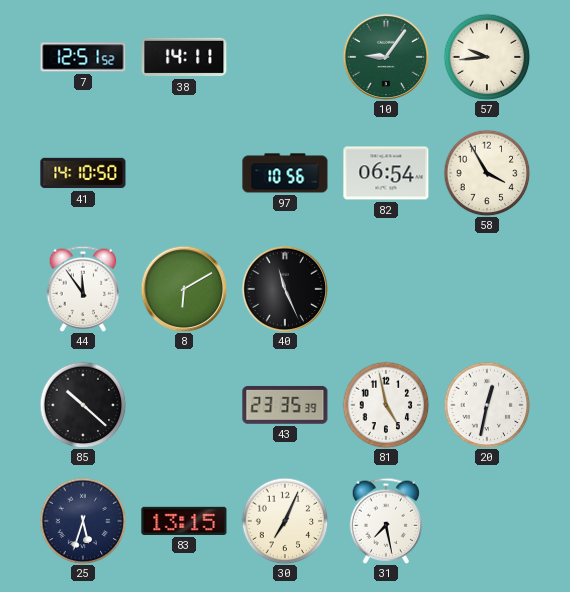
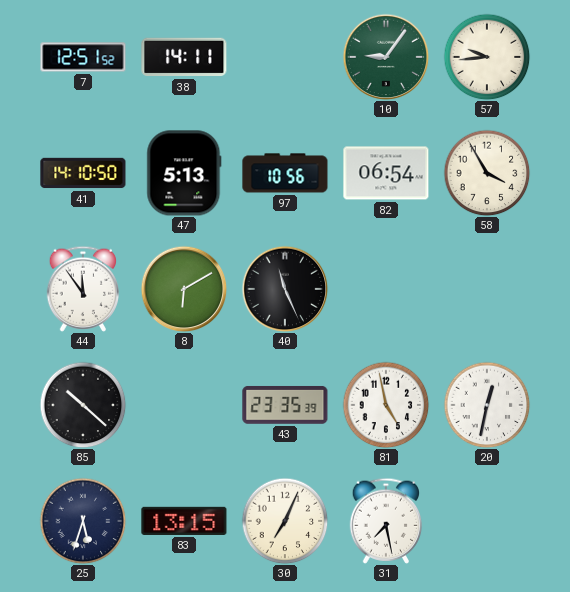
47: none -> 5:13 (184, 173)
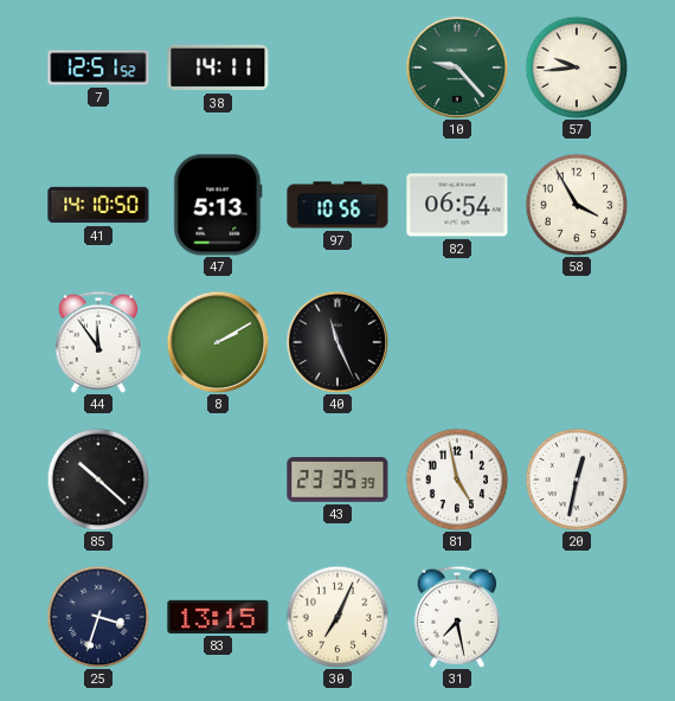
10: 9:06 -> 9:23 (457, 67)
8: 6:10 -> 2:10 (218, 342)
25: 5:33 -> 3:33 (98, 617)
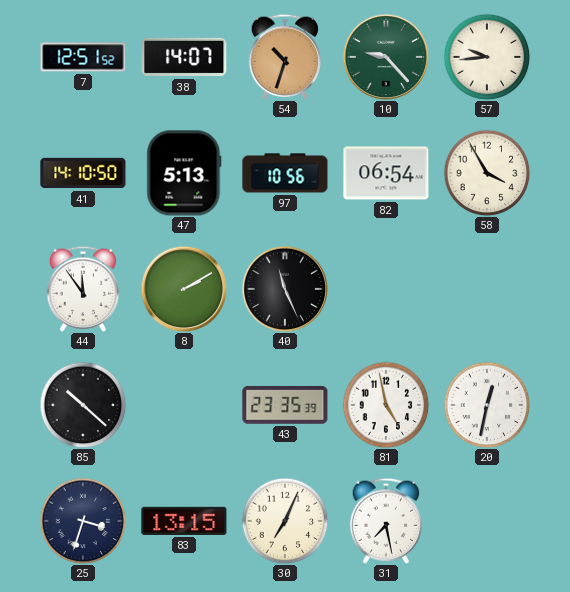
38: 14:11 -> 14:07 (184, 57)
54: none -> 10:33 (285, 57)
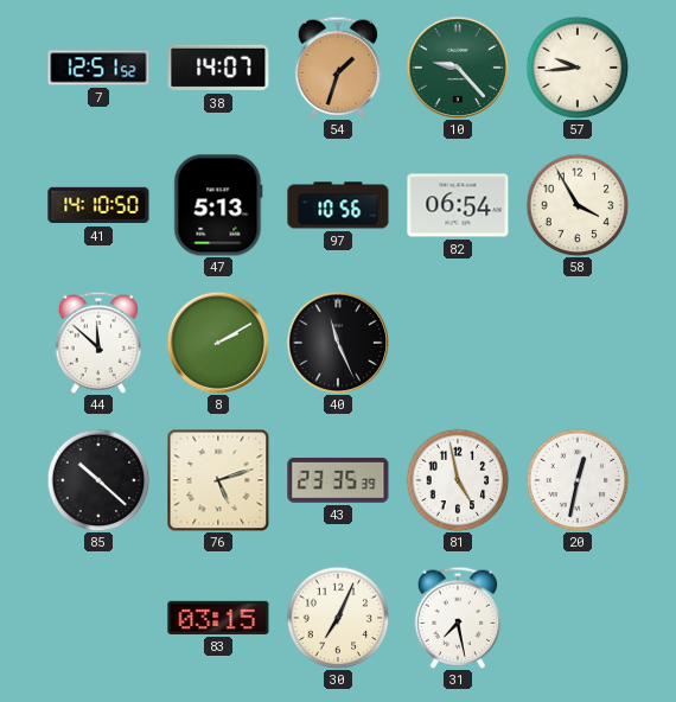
54: 10:33 -> 1:33 (338, 68)
44: 11:54 -> 11:52 (98, 343)
76: none -> 5:12 (218, 480)
25: 3:33 -> none (83, 521)
83: 13:15 -> 03:15 (218, 618)
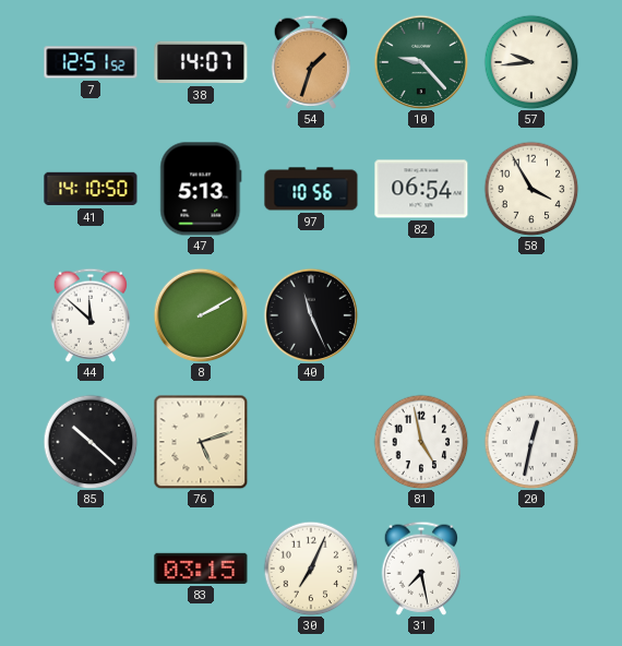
43: 23:35 -> none (338, 480)
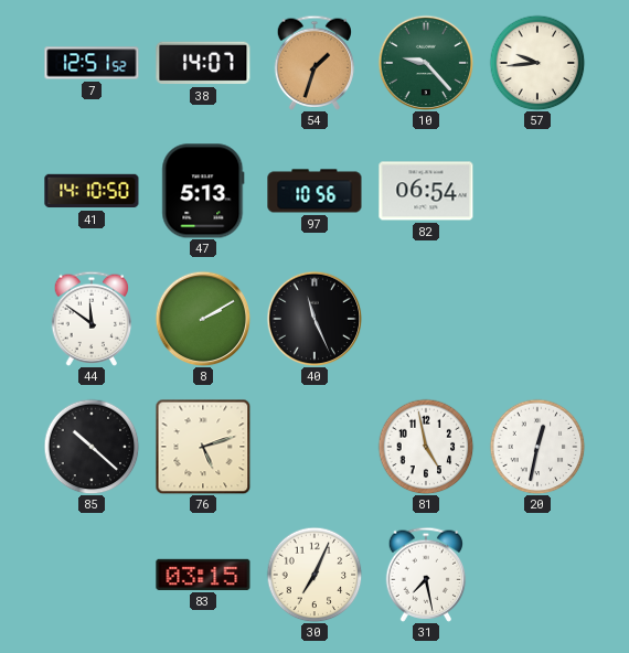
58: 3:55 -> none (531, 189)
44: 11:52 -> 11:51 (92, 319)
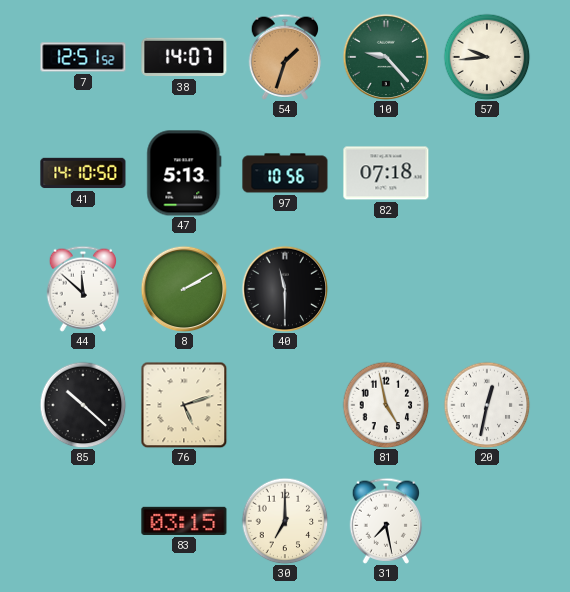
82: 06:54 -> 07:18 (386, 173)
44: 11:51 -> 11:52 (83, 289)
40: 11:26 -> 11:30 (285, 289)
30: 7:04 -> 7:00 (285, 521)
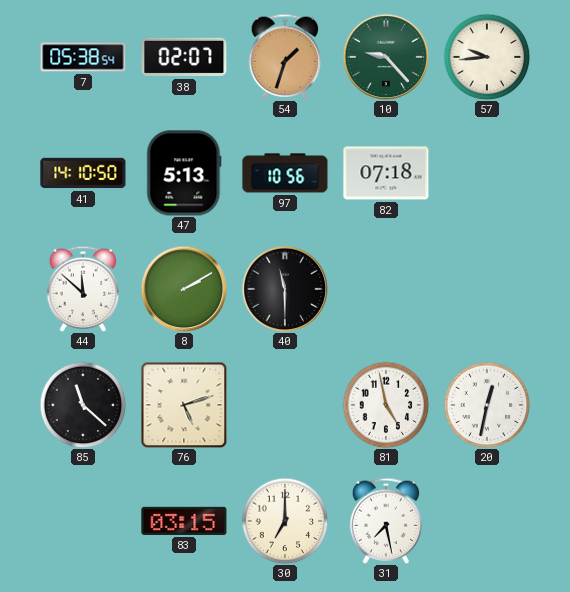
7: 12:51 -> 05:38 (83, 57)
38: 14:07 -> 02:07 (184, 57)
85: 10:22 -> 11:22 (83, 405)
